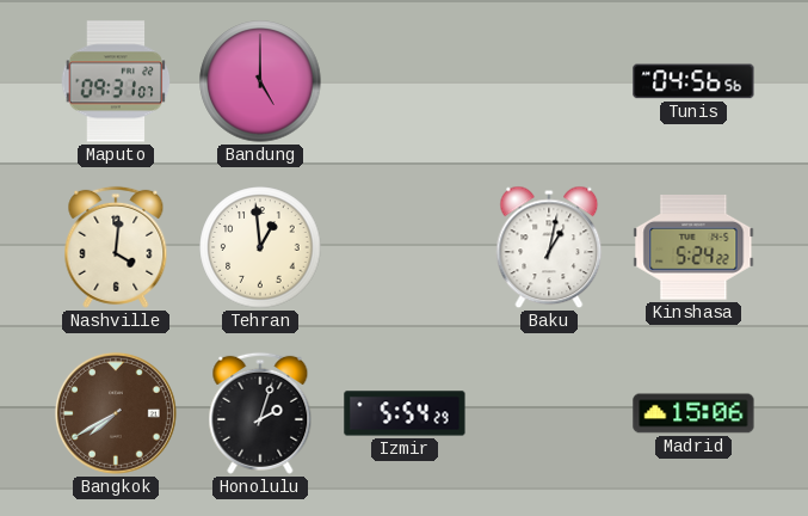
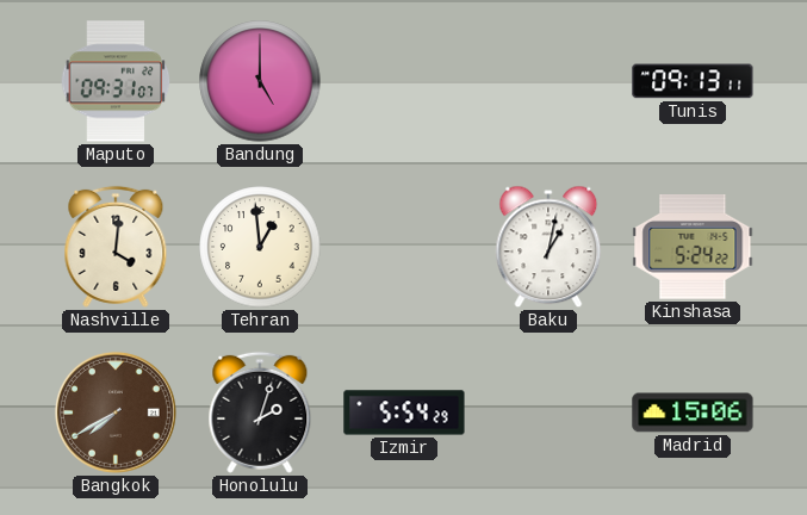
Tunis: 04:56 -> 09:13 (693, 81)
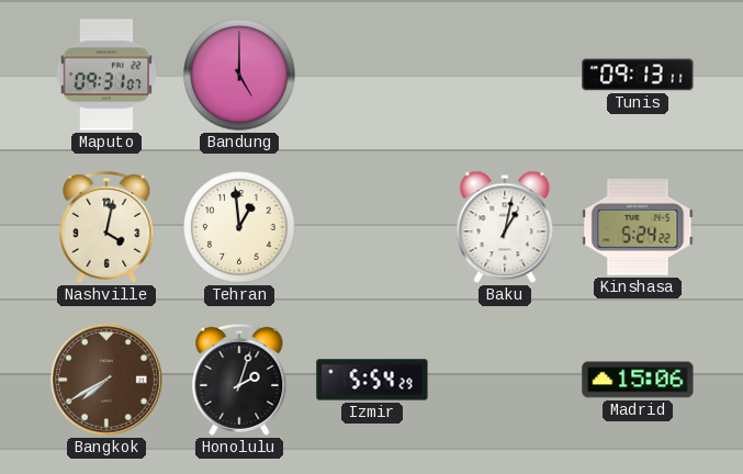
Nashville: 4:01 -> 4:02 (106, 227)
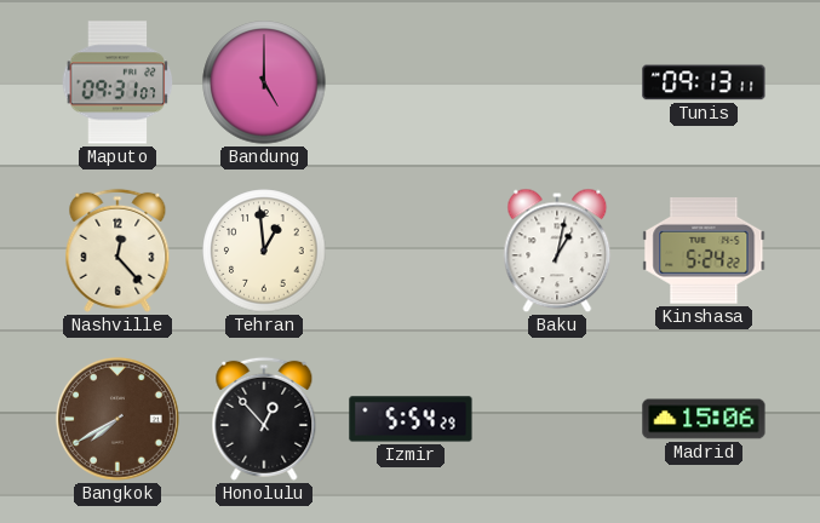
Nashville: 4:02 -> 12:23 (117, 251)
Honolulu: 2:03 -> 12:53 (264, 419)
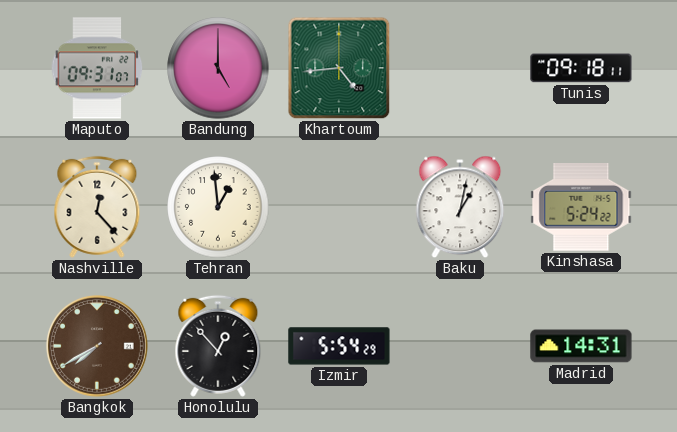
Khartoum: none -> 4:44 (339, 68)
Tunis: 09:13 -> 09:18 (581, 68)
Madrid: 15:06 -> 14:31 (581, 346)
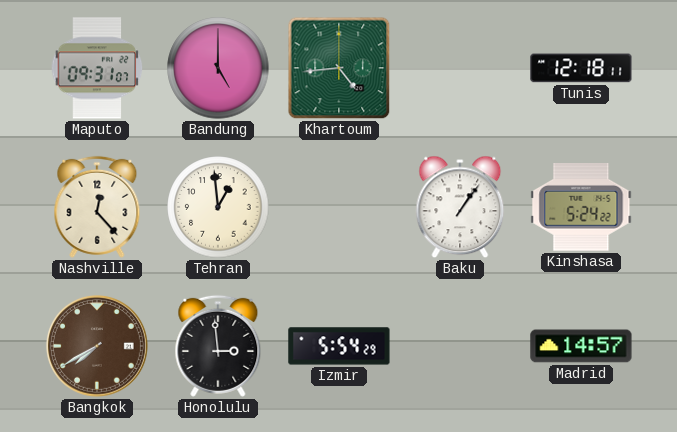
Tunis: 09:18 -> 12:18 (581, 68)
Baku: 1:02 -> 1:06 (460, 207)
Honolulu: 12:53 -> 2:59 (218, 346)
Madrid: 14:31 -> 14:57 (581, 346)
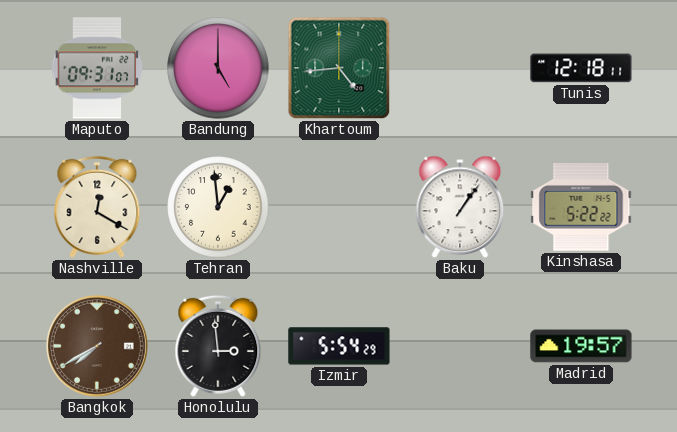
Nashville: 12:23 -> 12:20 (97, 207)
Kinshasa: 5:24 -> 5:22 (581, 208)
Madrid: 14:57 -> 19:57 (581, 346)
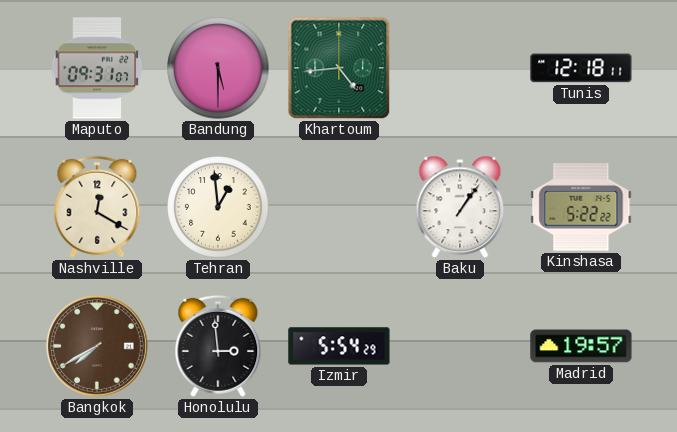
Bandung: 5:00 -> 5:30 (218, 68)
